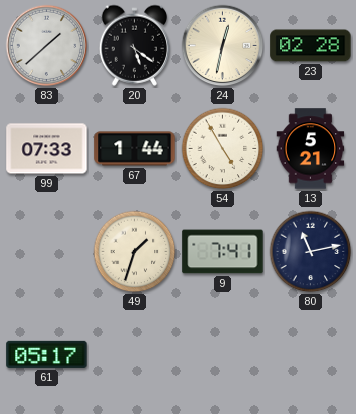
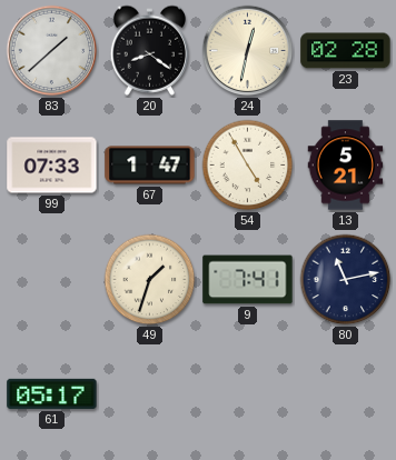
20: 5:21 -> 8:21 (150, 50)
67: 1:44 -> 1:47 (150, 166)
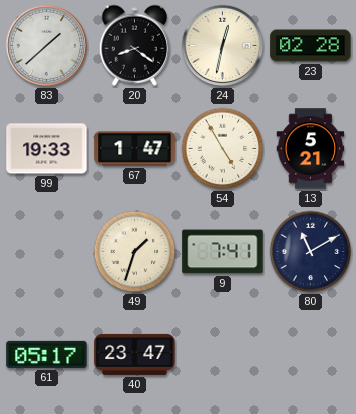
99: 07:33 -> 19:33 (47, 149)
80: 11:13 -> 11:10 (311, 252)
40: none -> 23:47 (135, 354)
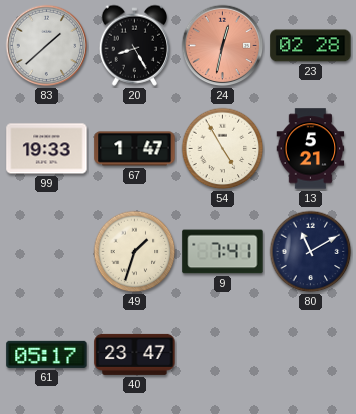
20: 8:21 -> 8:25 (135, 45)
24 dial: cream -> salmon (223, 46)
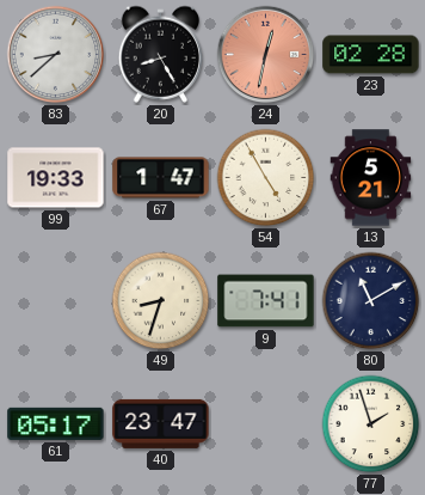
83: 1:38 -> 8:38 (56, 55)
49: 1:33 -> 8:33 (161, 301)
77: none -> 1:57 (371, 424)
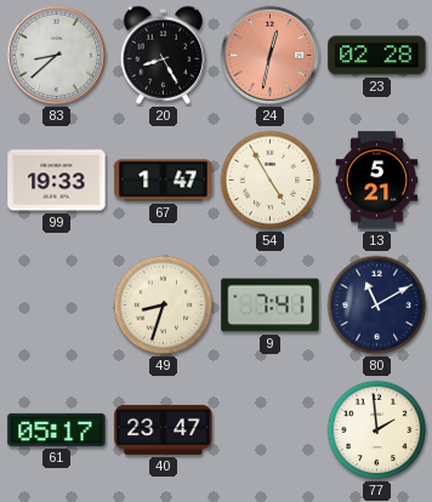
77: 1:57 -> 1:59 (377, 430)
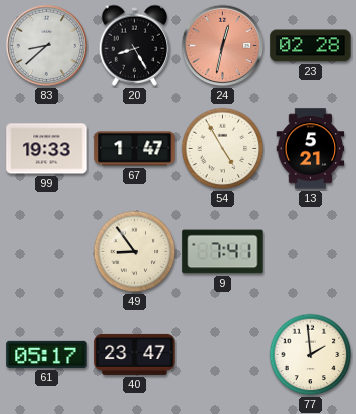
49: 8:33 -> 8:54 (135, 252)
80: 11:10 -> none (377, 306)
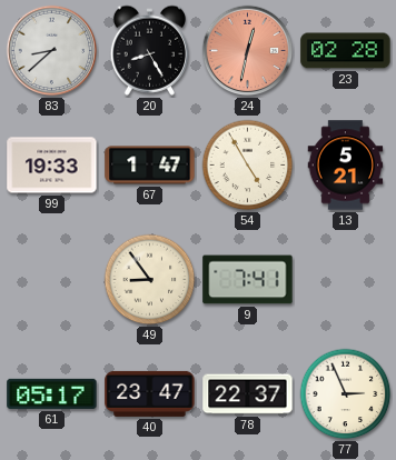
78: none -> 22:37 (248, 394)
77: 1:59 -> 2:56 (346, 394)
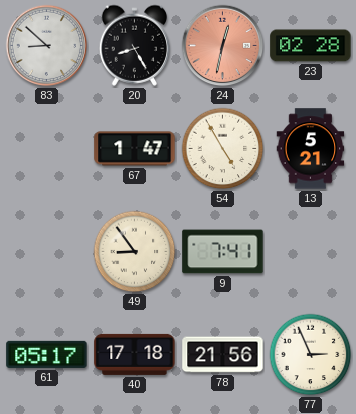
83: 8:38 -> 8:52 (47, 46)
99: 19:33 -> none (52, 166)
40: 23:47 -> 17:18 (135, 354)
78: 22:37 -> 21:56 (223, 355)
